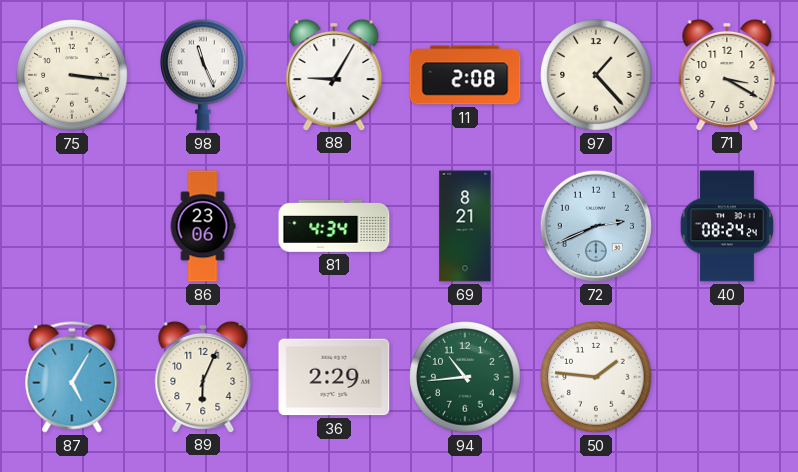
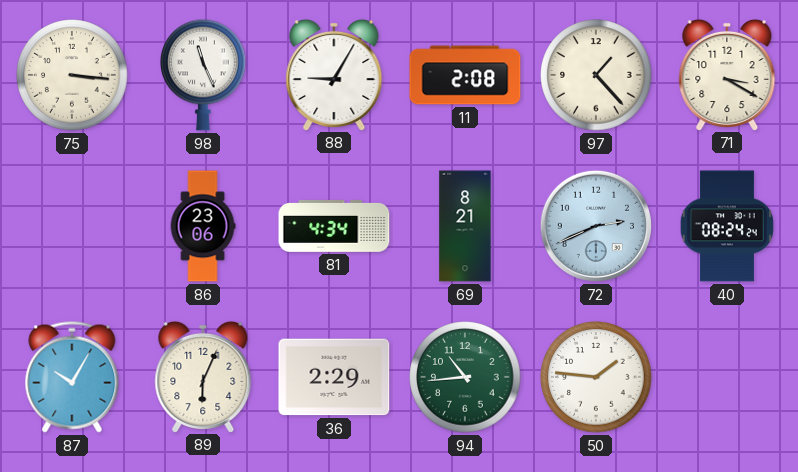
87: 5:05 -> 10:05 (72, 377)
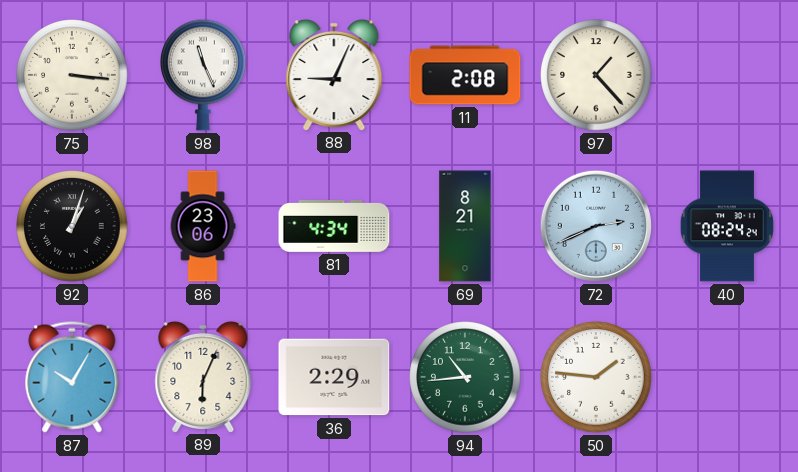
88: 9:05 -> 9:04 (334, 74)
71: 3:20 -> none (727, 74)
92: none -> 1:03 (72, 226)
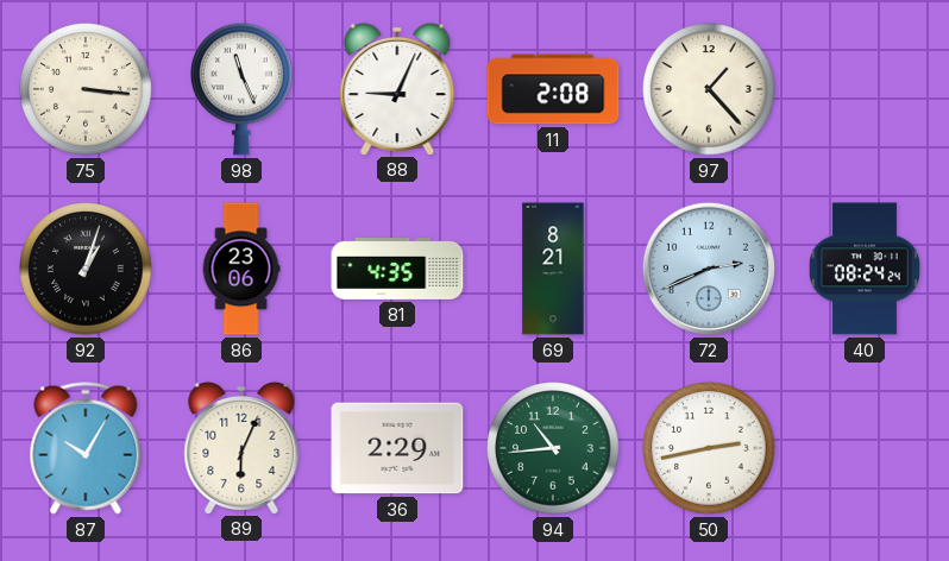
81: 4:34 -> 4:35 (397, 269)
50: 1:46 -> 2:43 (709, 448)
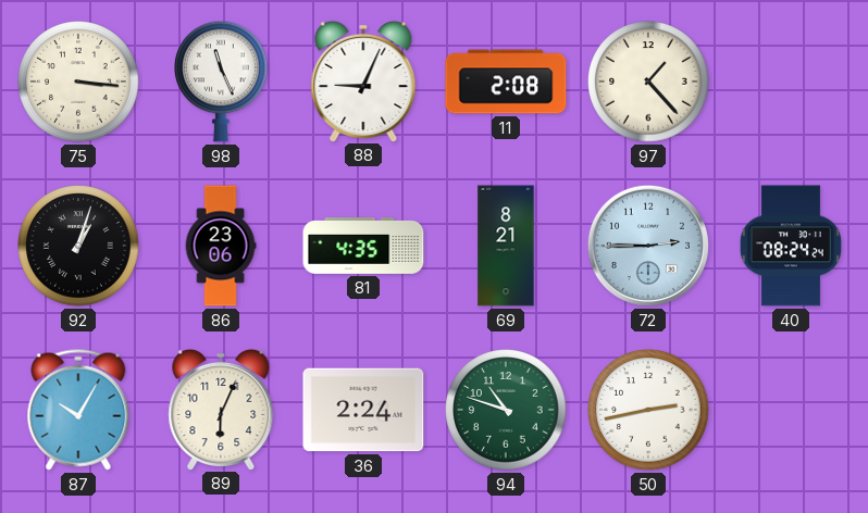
72: 2:41 -> 2:45 (648, 246)
36: 2:29 -> 2:24 (363, 410)
94: 10:44 -> 10:48 (506, 410)
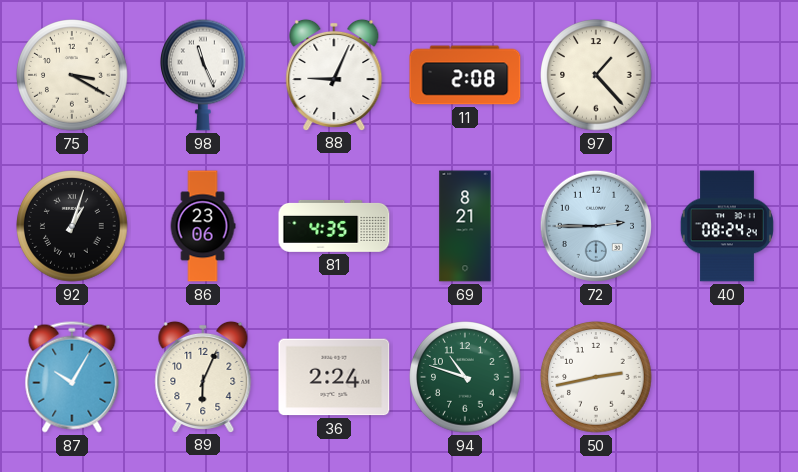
75: 3:16 -> 3:20 (72, 75)
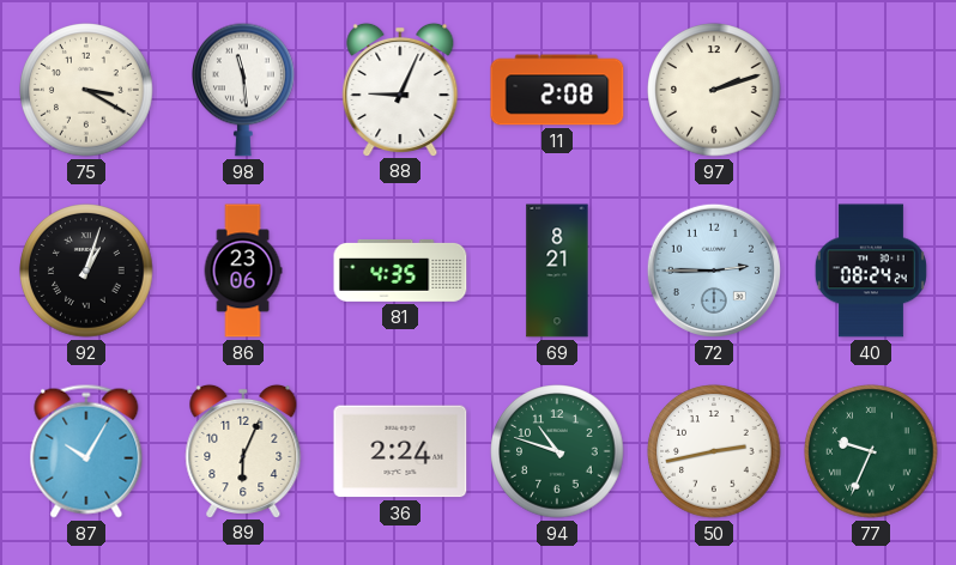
98: 11:26 -> 11:29 (244, 90)
97: 1:23 -> 2:12 (714, 90)
77: none -> 9:34 (871, 451)
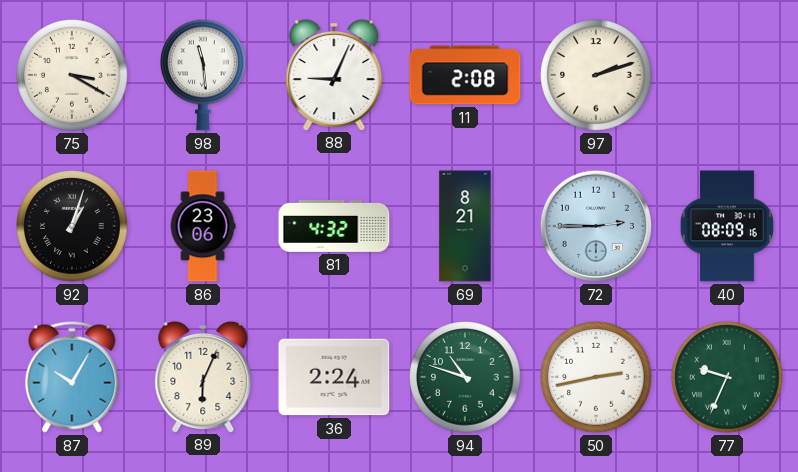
81: 4:35 -> 4:32 (334, 226)
40: 08:24 -> 08:09 (727, 226)
